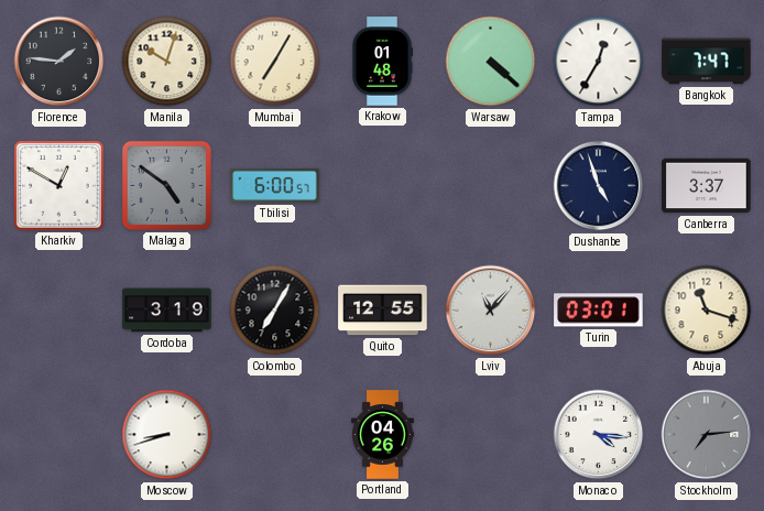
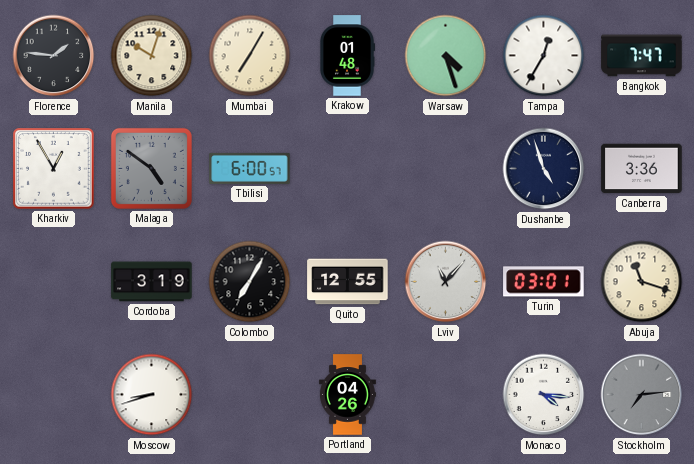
Warsaw: 4:22 -> 4:27 (446, 56)
Kharkiv: 12:50 -> 12:55 (54, 169)
Canberra: 3:37 -> 3:36 (642, 169)
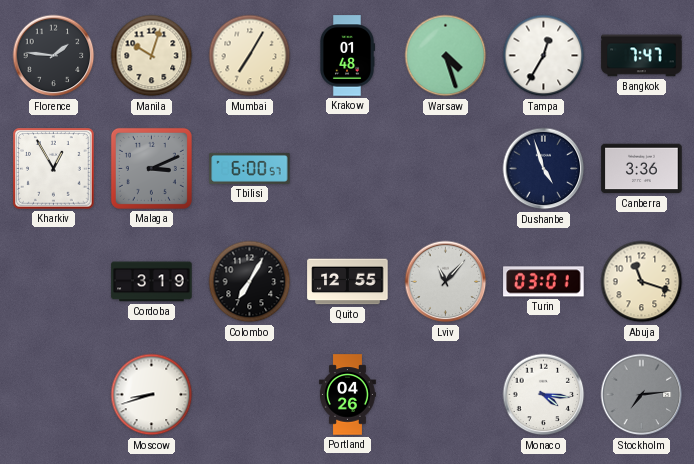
Malaga: 4:51 -> 3:11 (151, 168)
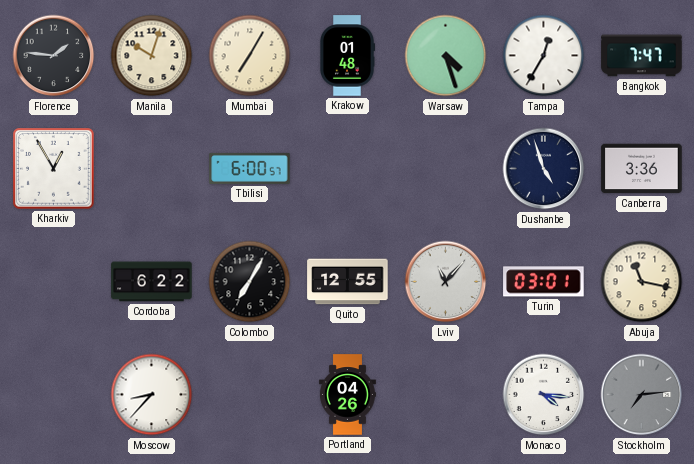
Malaga: 3:11 -> none (151, 168)
Cordoba: 3:19 -> 6:22 (152, 282)
Abuja: 11:18 -> 11:17 (642, 282)
Moscow: 8:42 -> 8:37 (152, 395)
